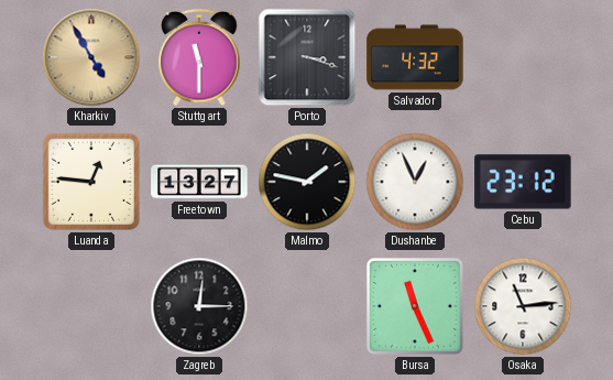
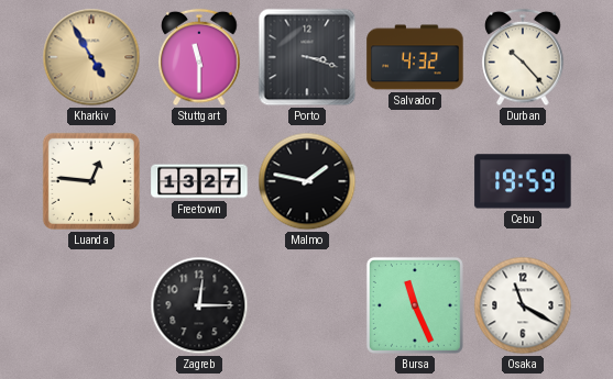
Durban: none -> 10:23 (523, 57)
Dushanbe: 12:56 -> none (415, 182)
Cebu: 23:12 -> 19:59 (523, 181)
Osaka: 11:14 -> 11:20 (523, 305)
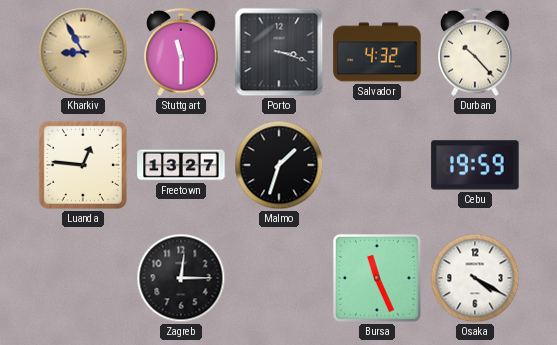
Kharkiv: 4:55 -> 8:55 (83, 52)
Malmo: 1:47 -> 1:33 (279, 165)
Osaka: 11:20 -> 4:20 (475, 278)
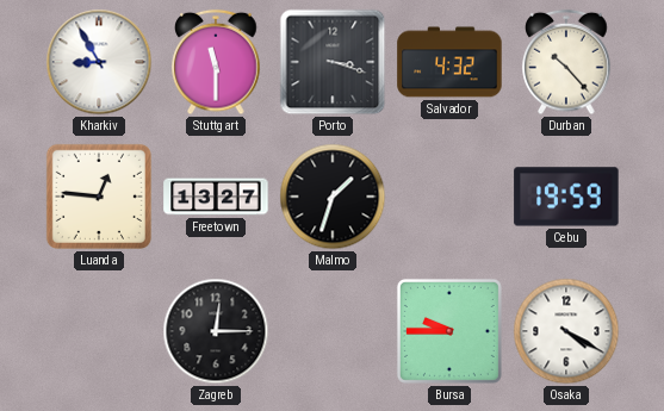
Kharkiv dial: champagne -> white (99, 62)
Bursa: 11:26 -> 9:45 (449, 331)
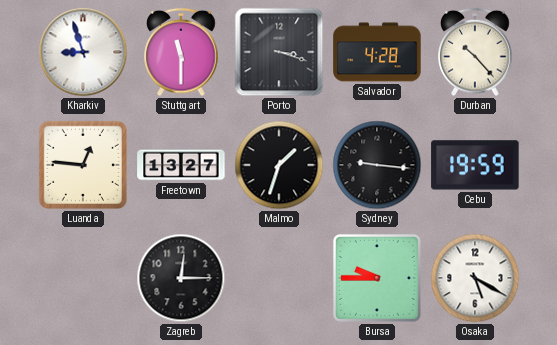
Kharkiv: 8:55 -> 8:57 (83, 52)
Salvador: 4:32 -> 4:28 (377, 52)
Sydney: none -> 9:16 (377, 165)
Osaka: 4:20 -> 5:20 (475, 278)
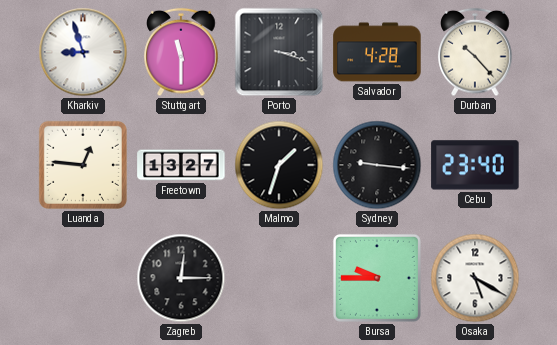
Cebu: 19:59 -> 23:40 (475, 165)
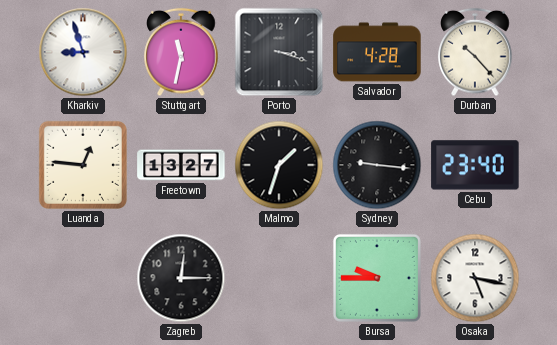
Stuttgart: 11:30 -> 11:32 (181, 52)
Osaka: 5:20 -> 5:17 (475, 278)
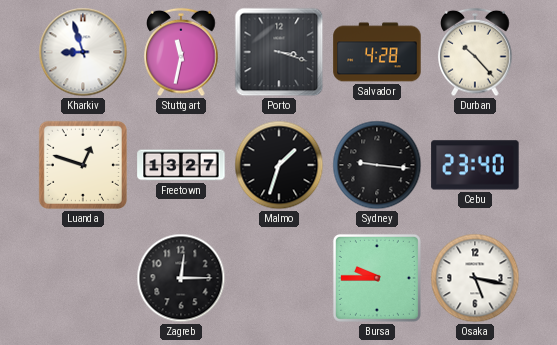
Luanda: 12:46 -> 12:48 (83, 165)
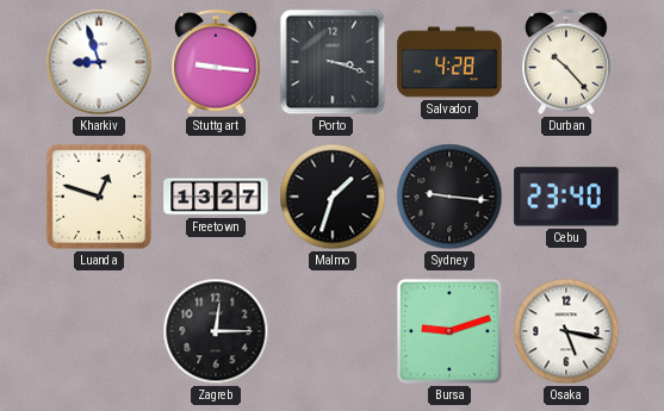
Stuttgart: 11:32 -> 9:16 (216, 62)
Bursa: 9:45 -> 9:12 (449, 331)
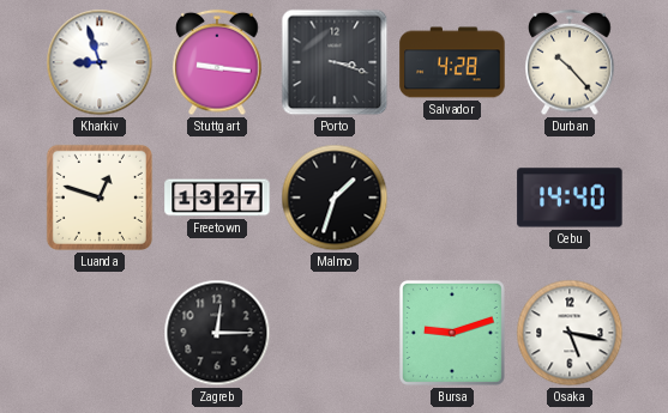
Sydney: 9:16 -> none (449, 197)
Cebu: 23:40 -> 14:40 (570, 198)
